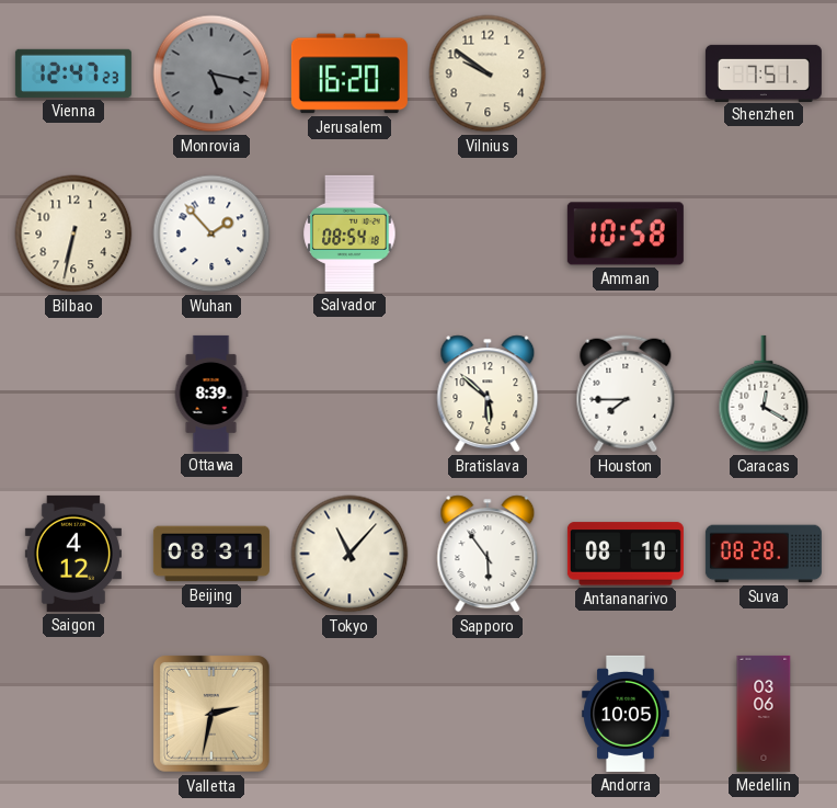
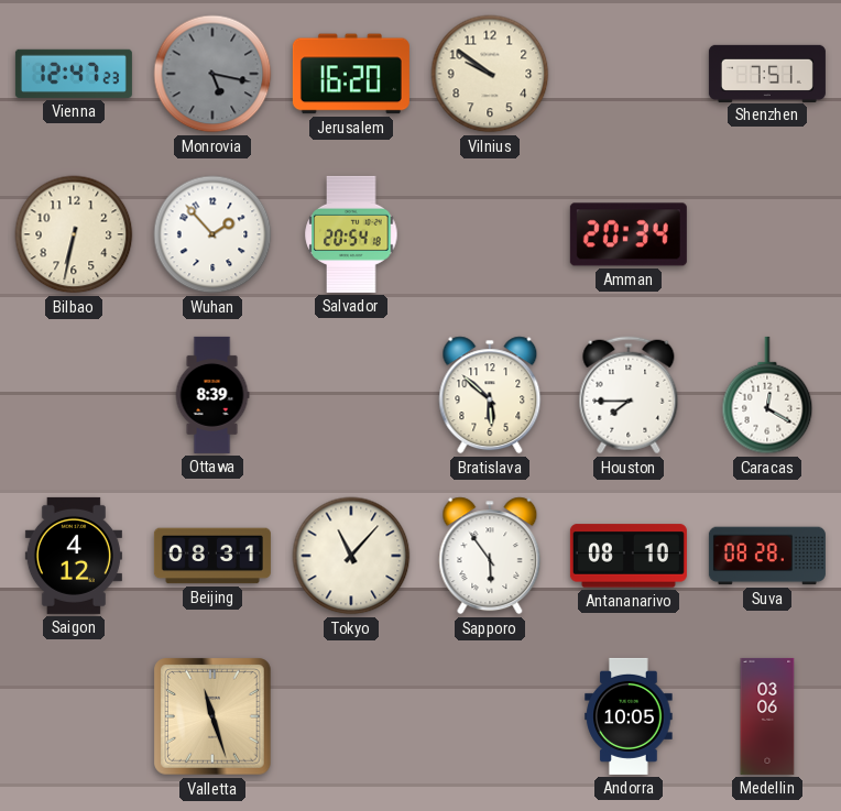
Salvador: 08:54 -> 20:54 (351, 234)
Amman: 10:58 -> 20:34 (629, 234)
Valletta: 2:32 -> 11:27 (212, 716)
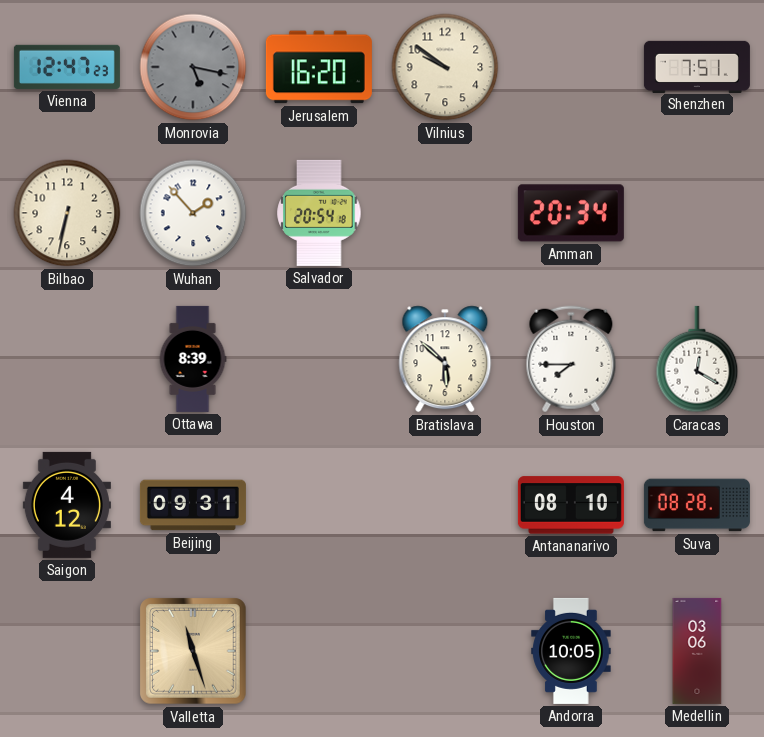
Beijing: 08:31 -> 09:31 (193, 505)
Tokyo: 11:07 -> none (351, 556)
Sapporo: 5:54 -> none (490, 556)
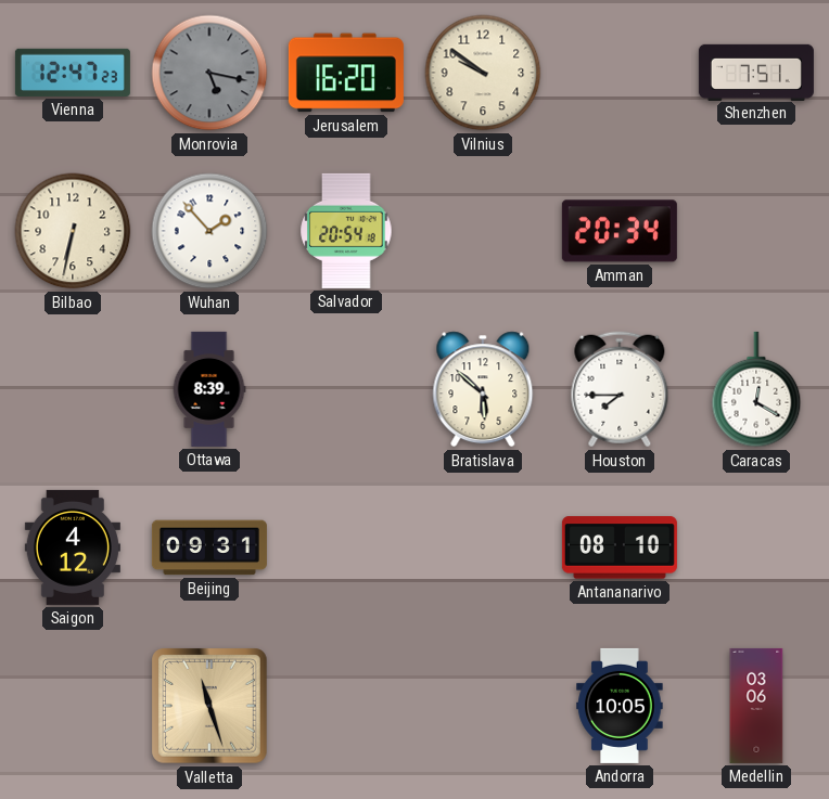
Suva: 08:28 -> none (697, 505)
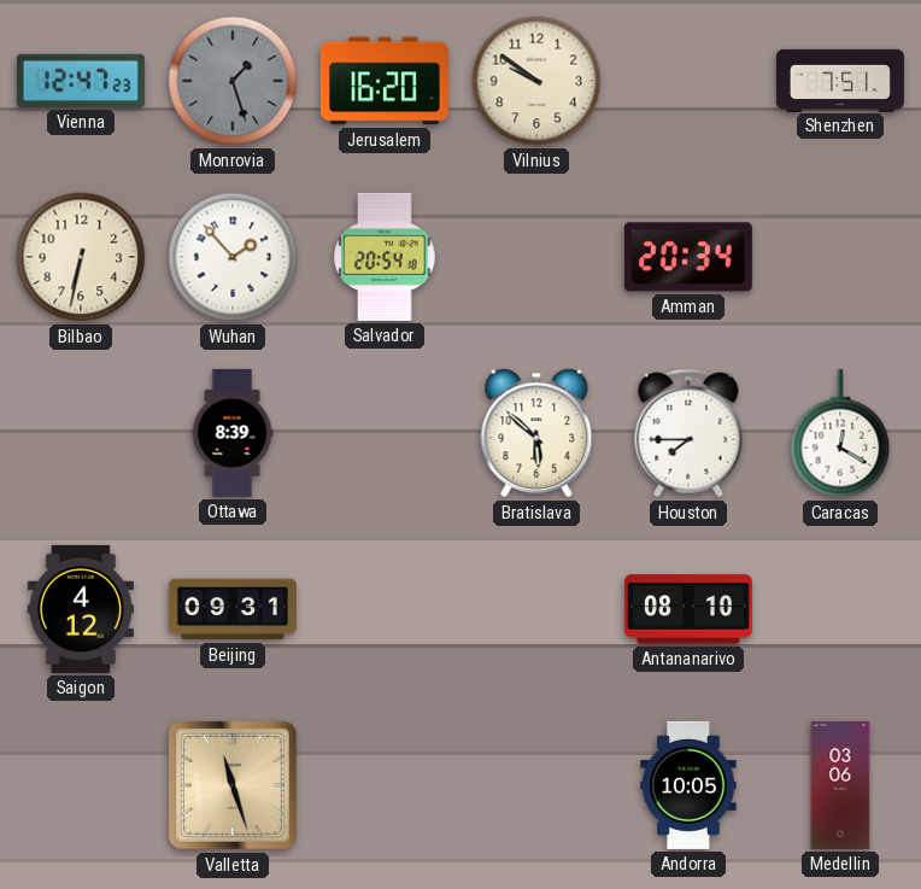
Monrovia: 5:17 -> 1:27 (233, 81)
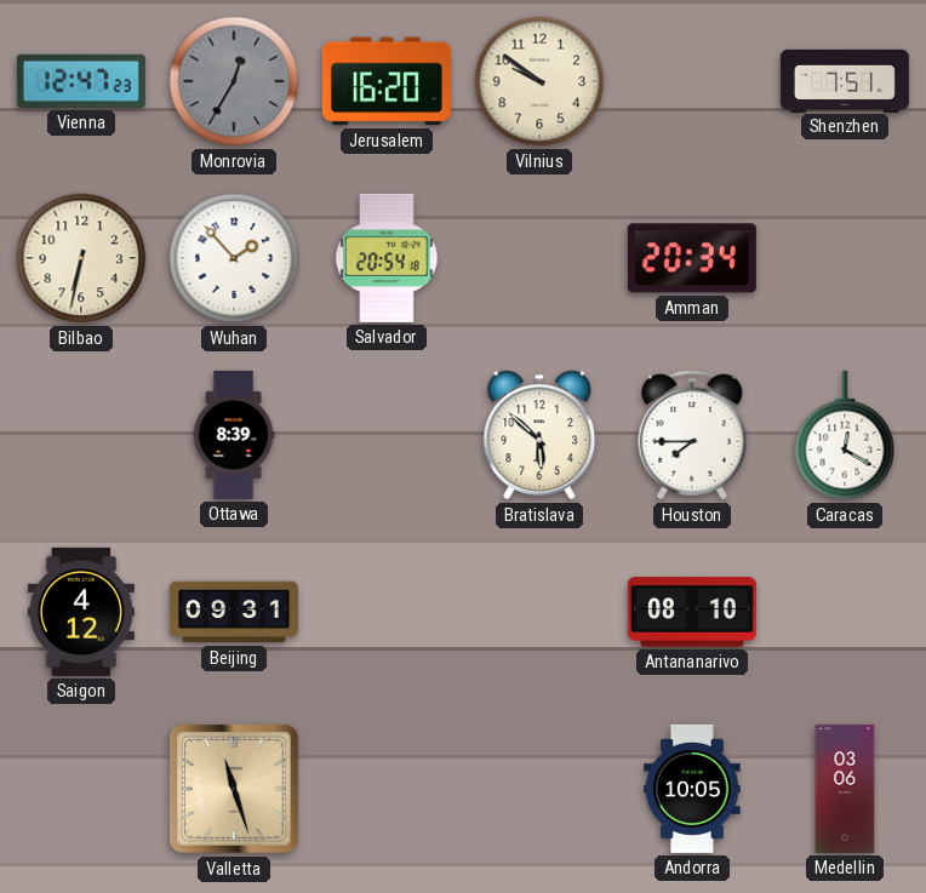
Monrovia: 1:27 -> 12:35 (234, 81)
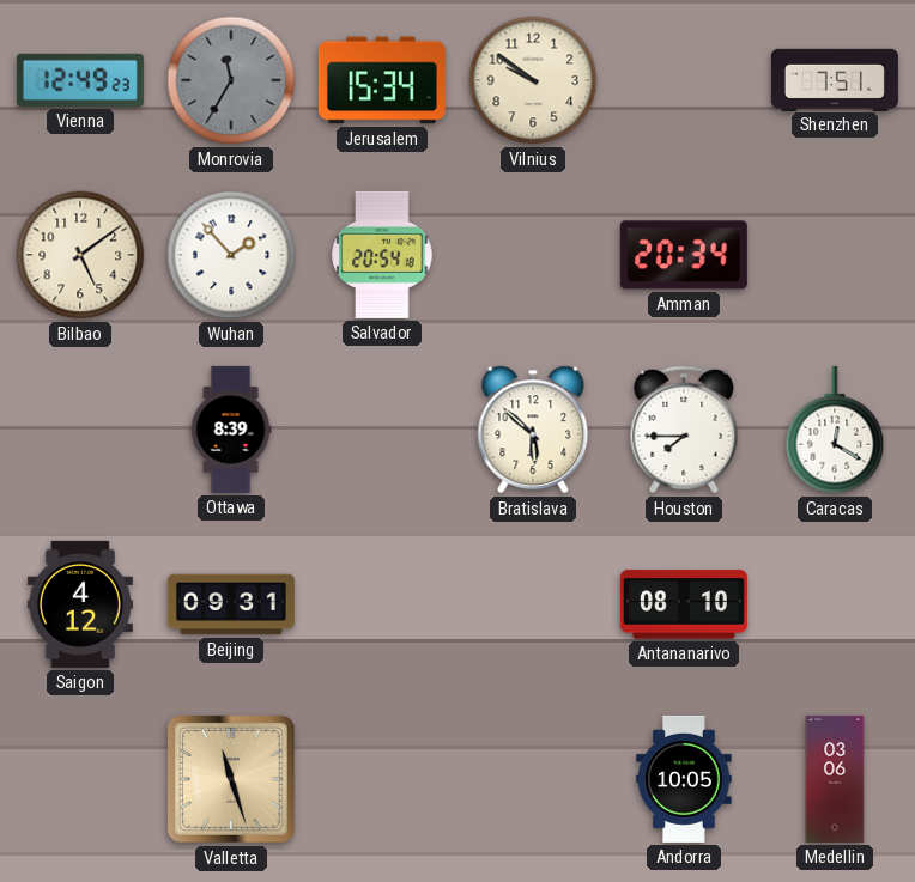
Vienna: 12:47 -> 12:49 (80, 80)
Monrovia: 12:35 -> 11:35 (231, 80)
Jerusalem: 16:20 -> 15:34 (382, 80)
Bilbao: 6:32 -> 5:09 (80, 255)
